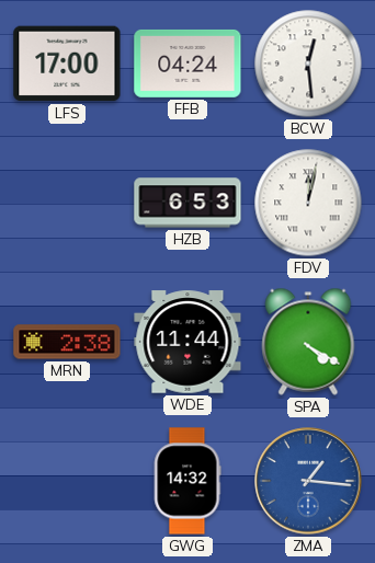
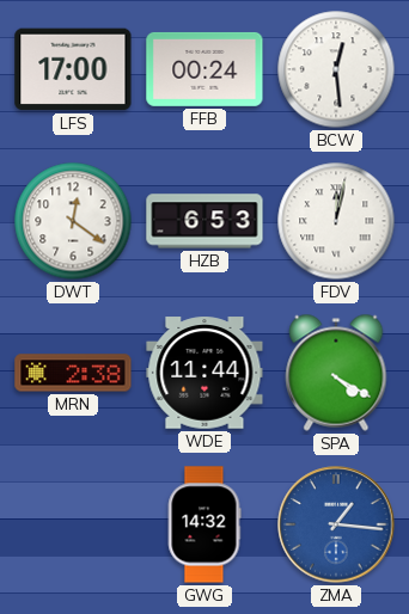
FFB: 04:24 -> 00:24 (204, 69)
DWT: none -> 12:21 (73, 221)
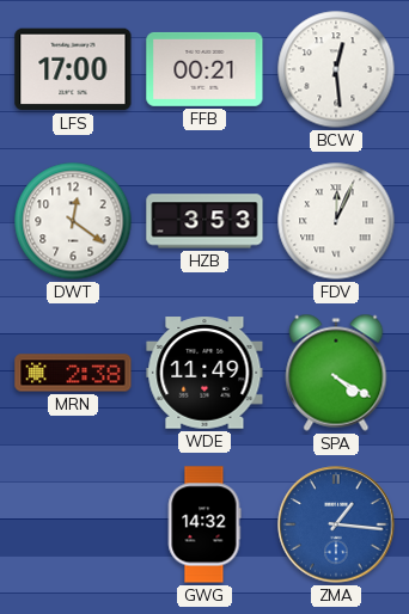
FFB: 00:24 -> 00:21 (204, 69)
HZB: 6:53 -> 3:53 (204, 221)
FDV: 12:02 -> 12:04 (336, 221)
WDE: 11:44 -> 11:49 (204, 373)
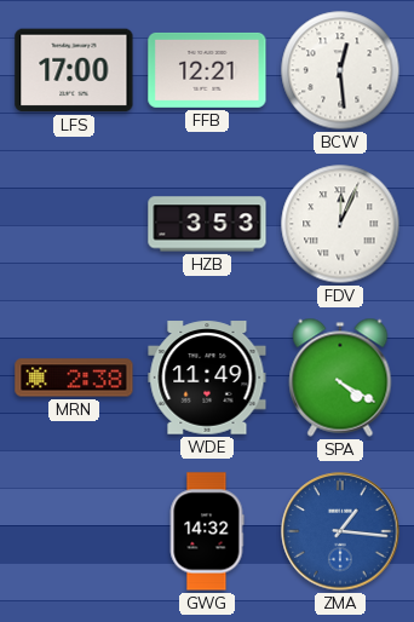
FFB: 00:21 -> 12:21 (207, 70)
DWT: 12:21 -> none (73, 221)
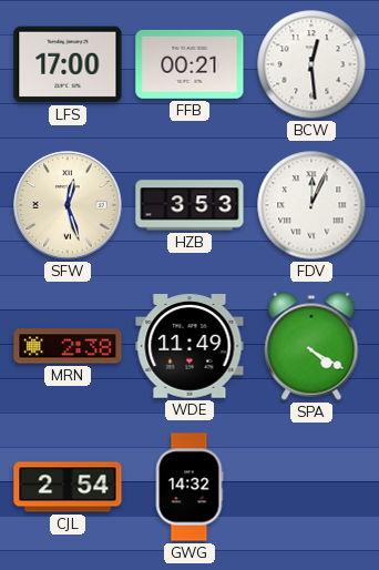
FFB: 12:21 -> 00:21 (189, 64)
SFW: none -> 12:27 (68, 205)
CJL: none -> 2:54 (68, 487)
ZMA: 1:16 -> none (340, 531)
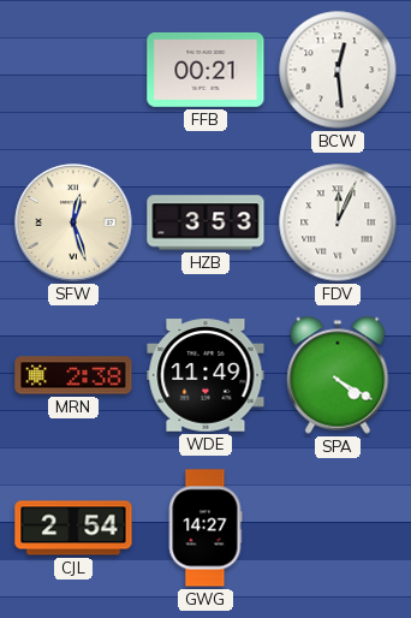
LFS: 17:00 -> none (68, 64)
GWG: 14:32 -> 14:27 (205, 528)
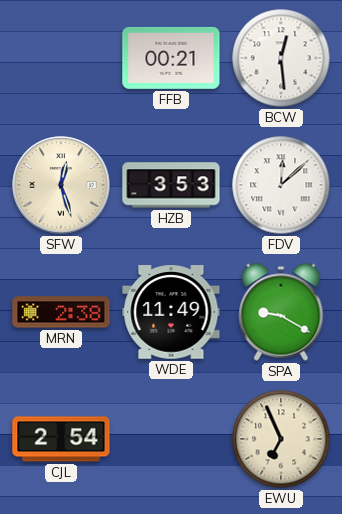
FDV: 12:04 -> 12:08 (281, 185)
SPA: 4:20 -> 9:20 (281, 312)
GWG: 14:27 -> none (205, 528)
EWU: none -> 6:56 (281, 439)
